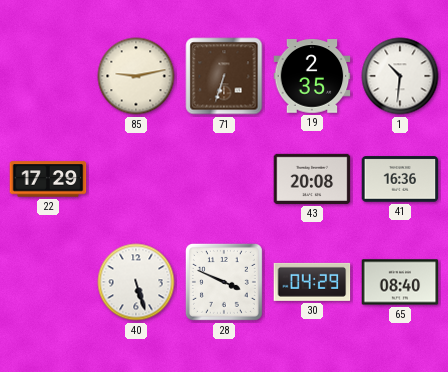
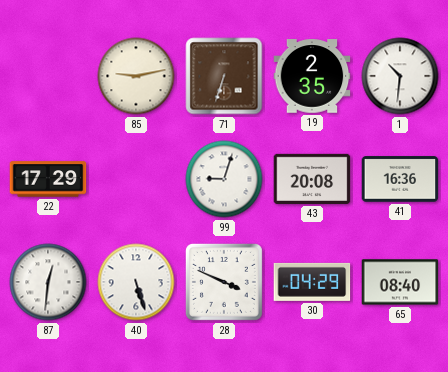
99: none -> 9:03 (224, 179)
87: none -> 12:31 (48, 282)
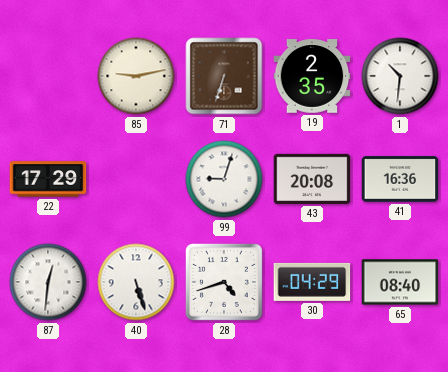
28: 3:49 -> 4:42 (224, 282)
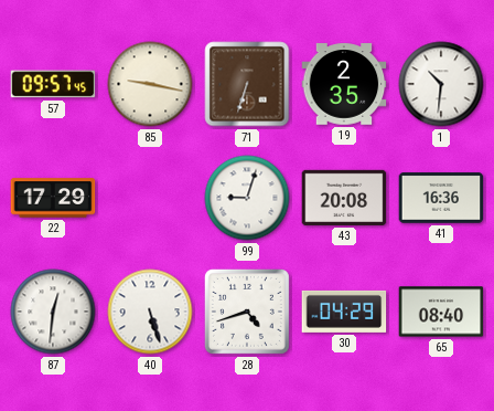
57: none -> 09:57 (53, 84)
85: 9:13 -> 9:17 (150, 84)
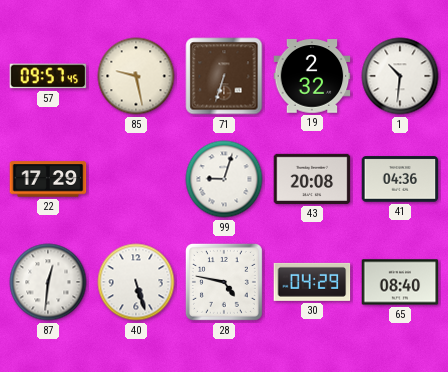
85: 9:17 -> 9:28 (136, 76)
19: 2:35 -> 2:32 (312, 76)
41: 16:36 -> 04:36 (400, 179)
28: 4:42 -> 4:47 (224, 282)
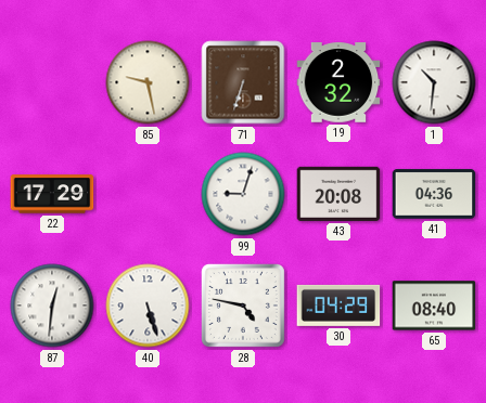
57: 09:57 -> none (48, 76)
